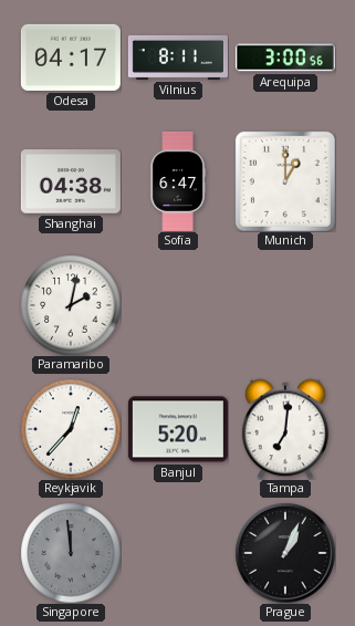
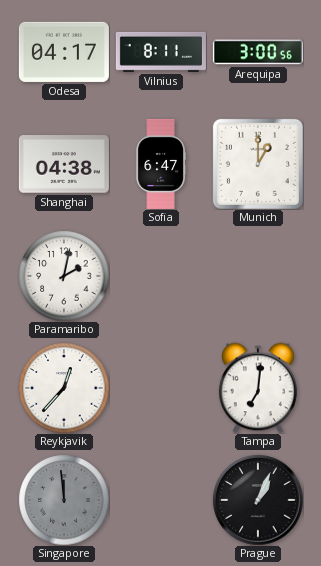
Banjul: 5:20 -> none (178, 429)
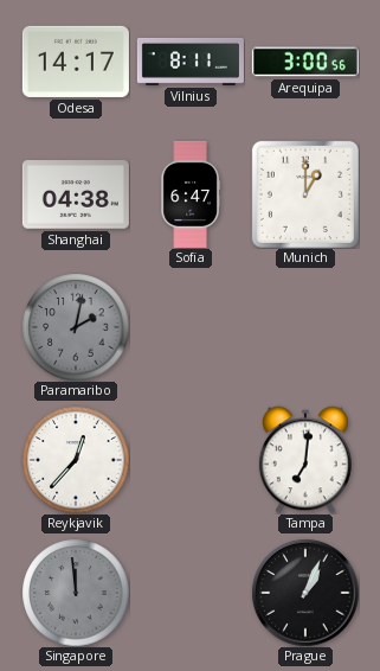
Odesa: 04:17 -> 14:17 (76, 62)
Paramaribo dial: white -> grey (76, 327)
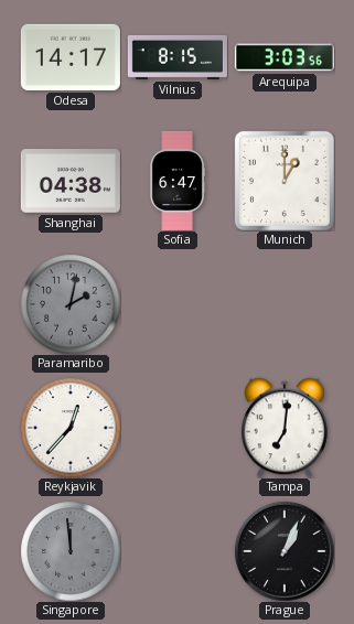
Vilnius: 8:11 -> 8:15 (178, 57)
Arequipa: 3:00 -> 3:03 (285, 57)
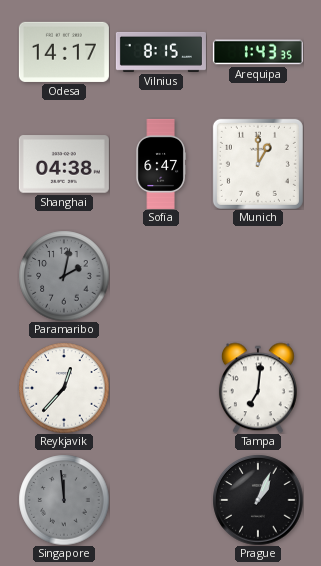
Arequipa: 3:03 -> 1:43 (258, 52)
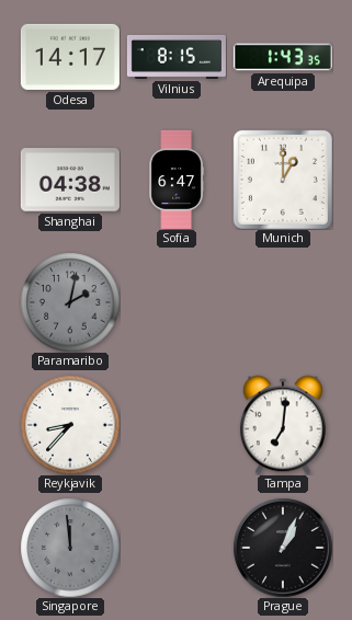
Reykjavik: 12:37 -> 8:37 (70, 425)
